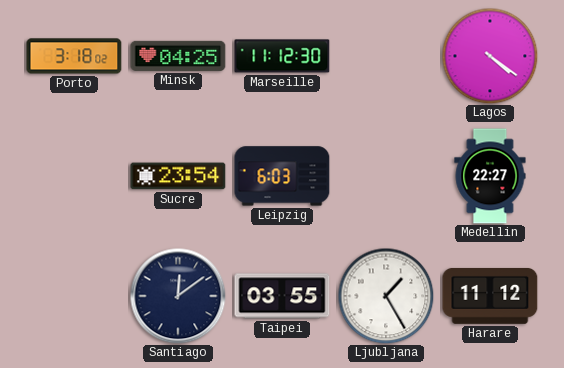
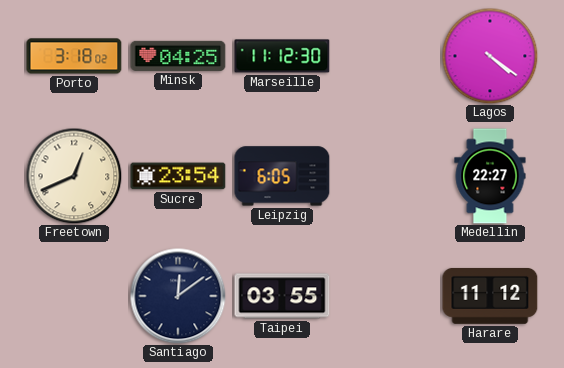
Freetown: none -> 12:41 (74, 176)
Leipzig: 6:03 -> 6:05 (282, 176)
Ljubljana: 1:25 -> none (386, 296)
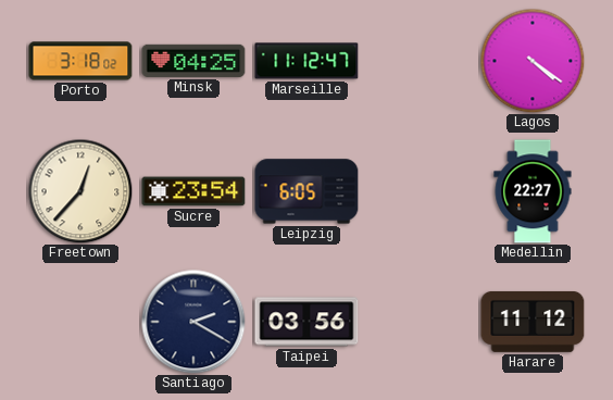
Marseille: 11:12:30 -> 11:12:47 (306, 61)
Freetown: 12:41 -> 12:37 (80, 191)
Santiago: 12:09 -> 2:20 (193, 322)
Taipei: 03:55 -> 03:56 (306, 322)
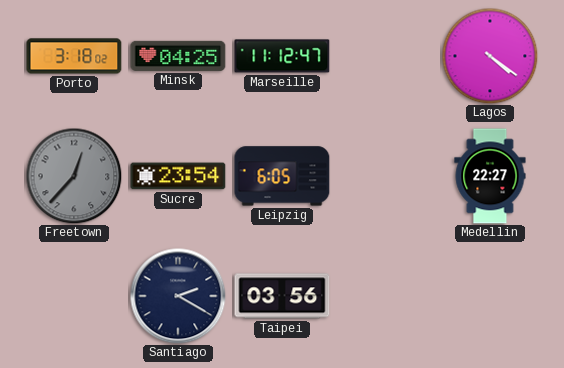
Freetown dial: cream -> grey (74, 176)
Harare: 11:12 -> none (533, 322)
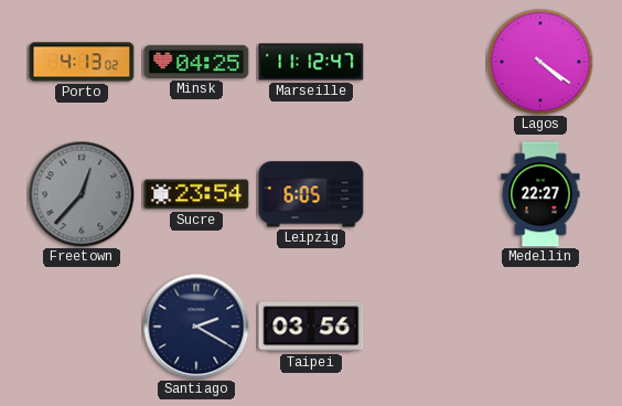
Porto: 3:18 -> 4:13 (82, 62)
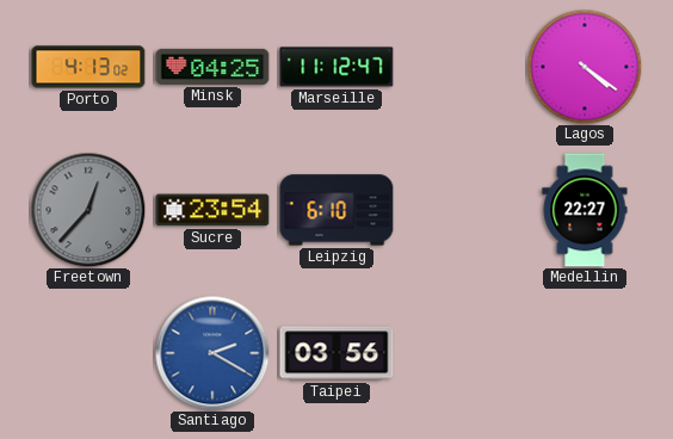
Leipzig: 6:05 -> 6:10 (336, 210)
Santiago dial: navy -> blue (212, 353)
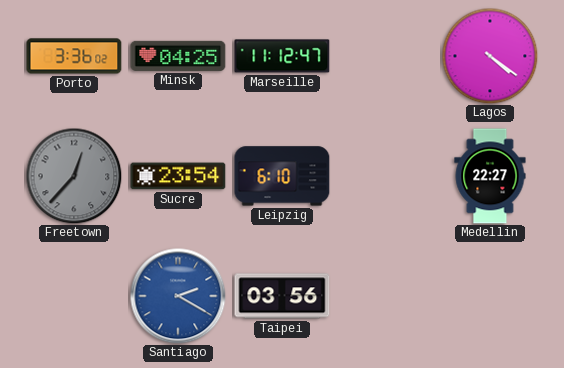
Porto: 4:13 -> 3:36 (74, 56)
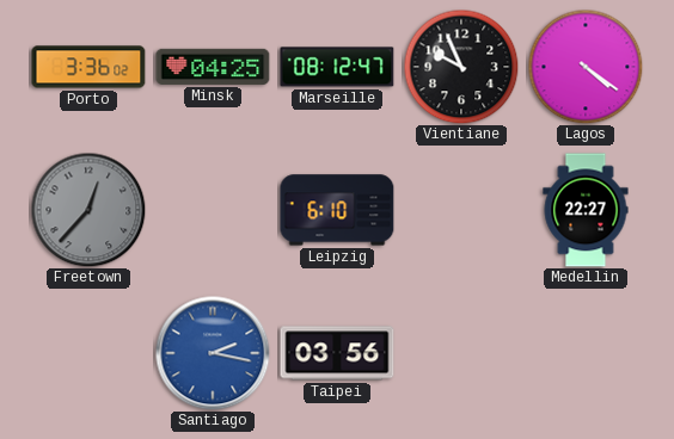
Marseille: 11:12 -> 08:12 (337, 67)
Vientiane: none -> 9:56 (461, 67)
Sucre: 23:54 -> none (178, 176)
Santiago: 2:20 -> 2:17 (213, 353)
